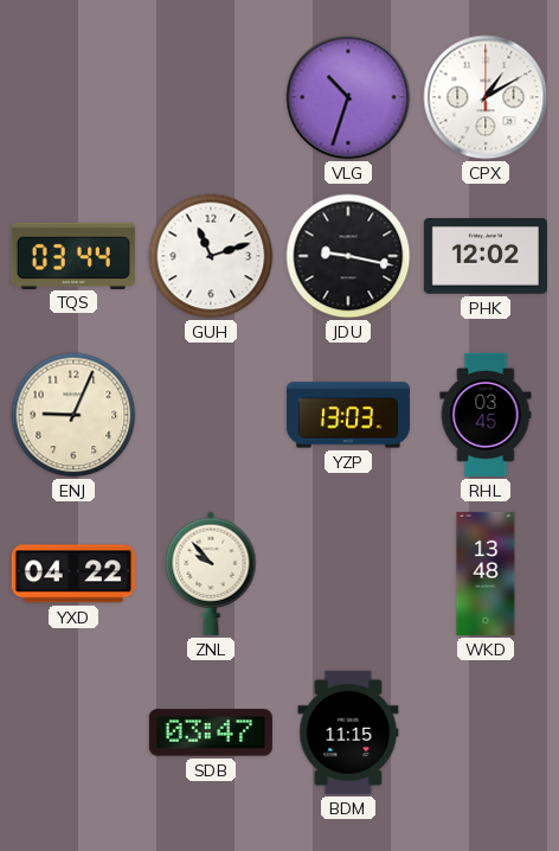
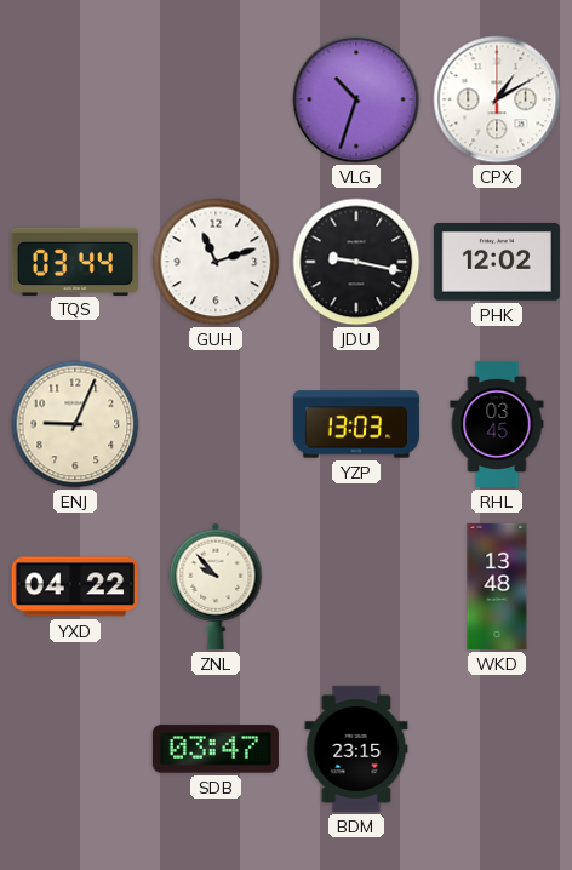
BDM: 11:15 -> 23:15 (356, 749)
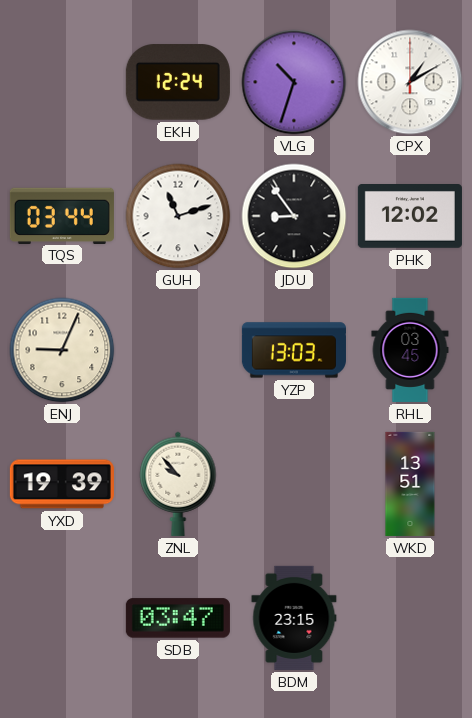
EKH: none -> 12:24 (178, 82)
JDU: 9:17 -> 8:54 (294, 216)
YXD: 04:22 -> 19:39 (62, 484)
WKD: 13:48 -> 13:51 (410, 484)
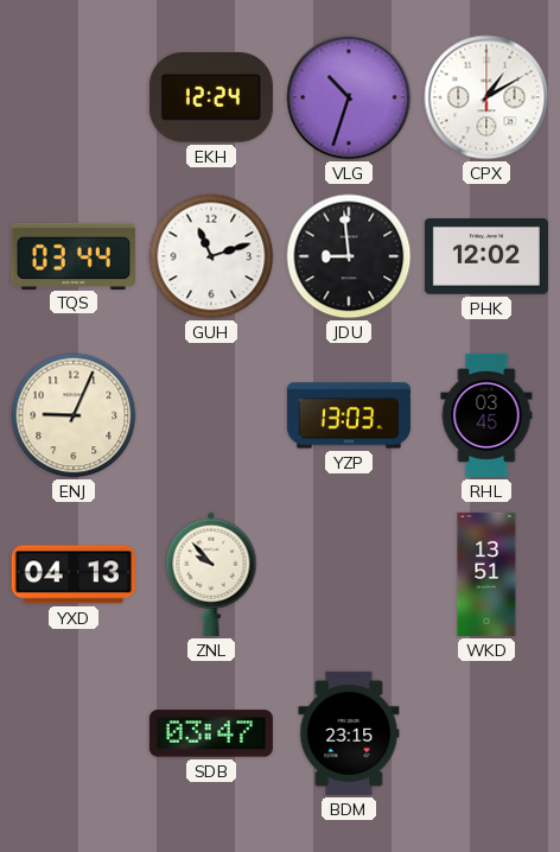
JDU: 8:54 -> 8:59 (349, 256)
YXD: 19:39 -> 04:13 (74, 574)
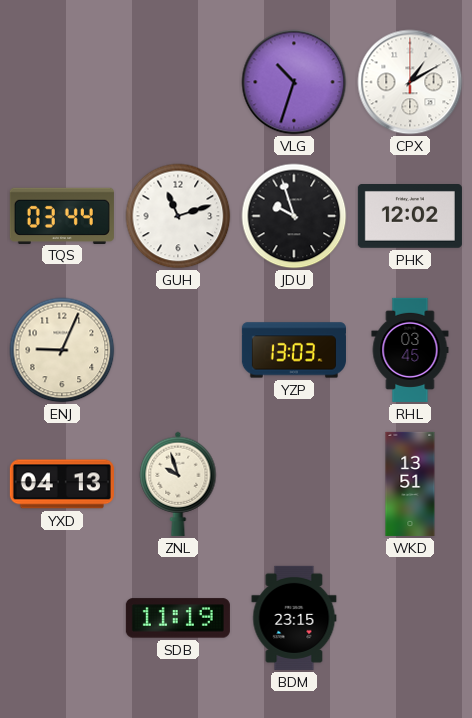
EKH: 12:24 -> none (211, 97)
JDU: 8:59 -> 9:57 (294, 216)
ZNL: 9:53 -> 9:57 (178, 484)
SDB: 03:47 -> 11:19 (178, 618)
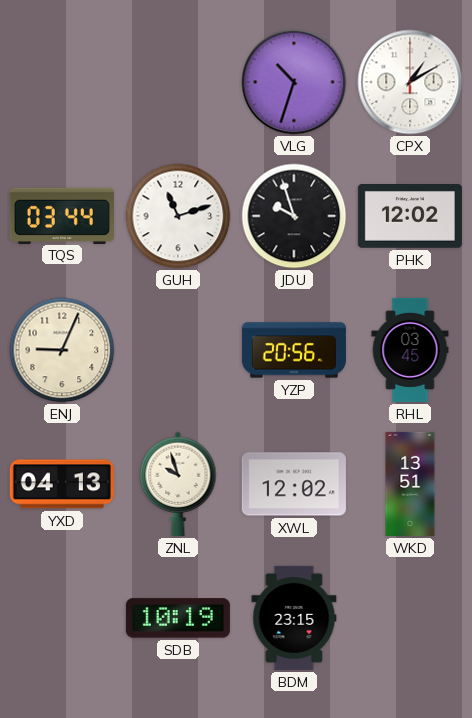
YZP: 13:03 -> 20:56 (294, 350)
XWL: none -> 12:02 (294, 484)
SDB: 11:19 -> 10:19 (178, 618)
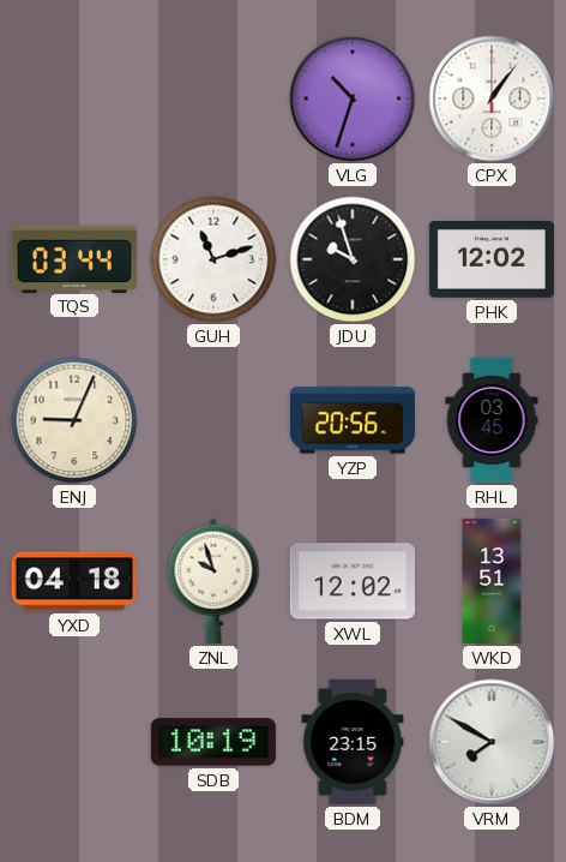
CPX: 1:10 -> 1:06 (492, 98)
YXD: 04:13 -> 04:18 (74, 581)
VRM: none -> 7:50 (492, 742)
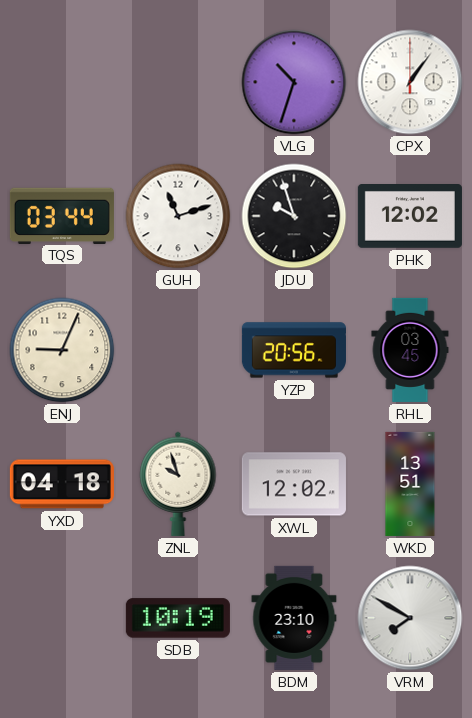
BDM: 23:15 -> 23:10 (294, 618)
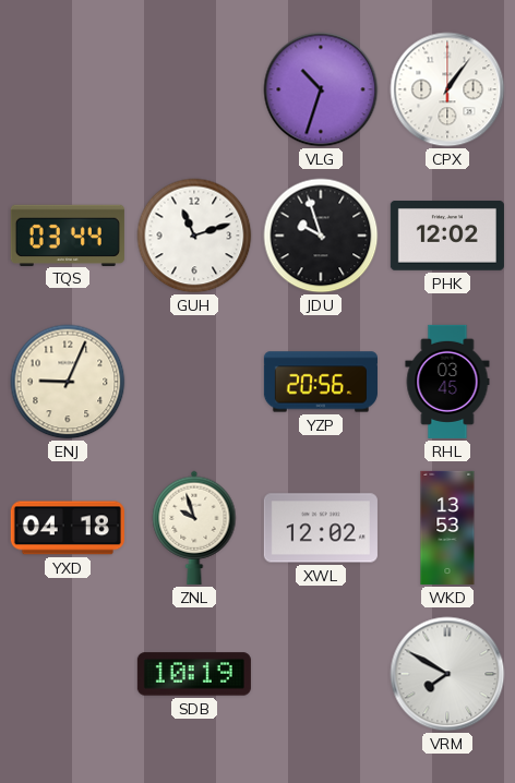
WKD: 13:51 -> 13:53 (447, 528)
BDM: 23:10 -> none (294, 618)
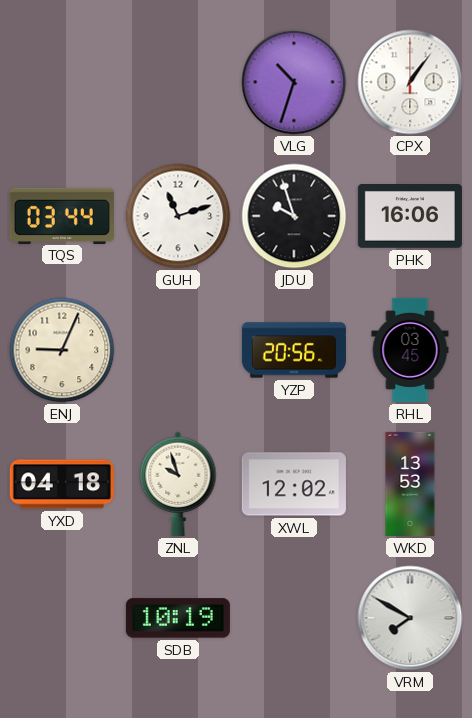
PHK: 12:02 -> 16:06 (410, 217)
